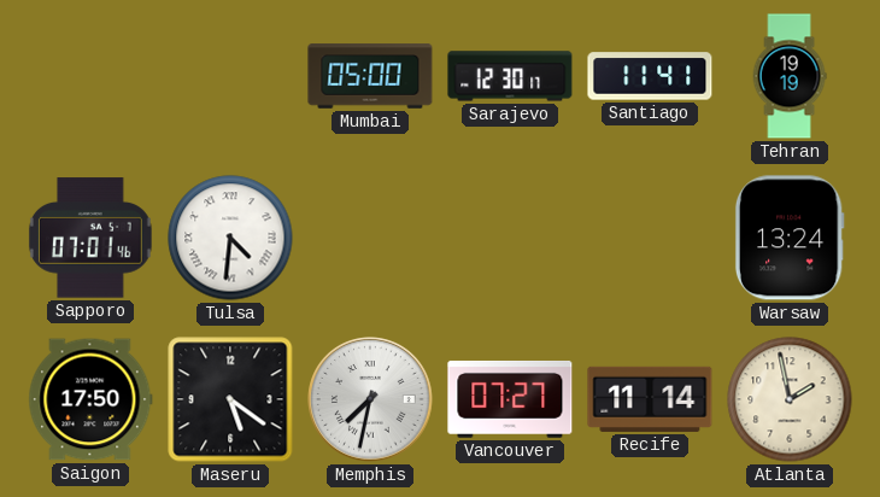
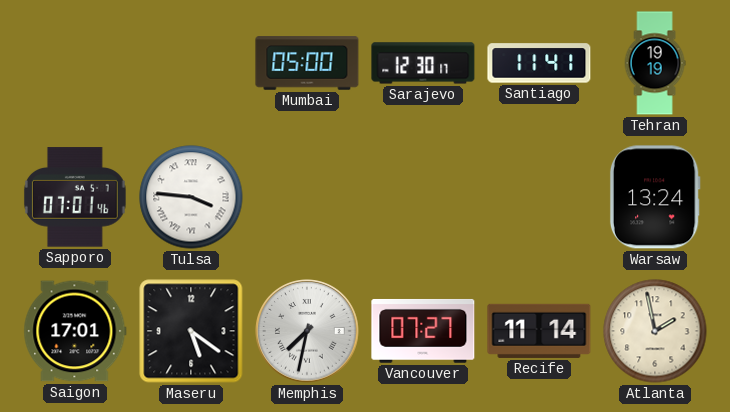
Tulsa: 4:31 -> 3:46 (191, 197)
Saigon: 17:50 -> 17:01 (75, 331)
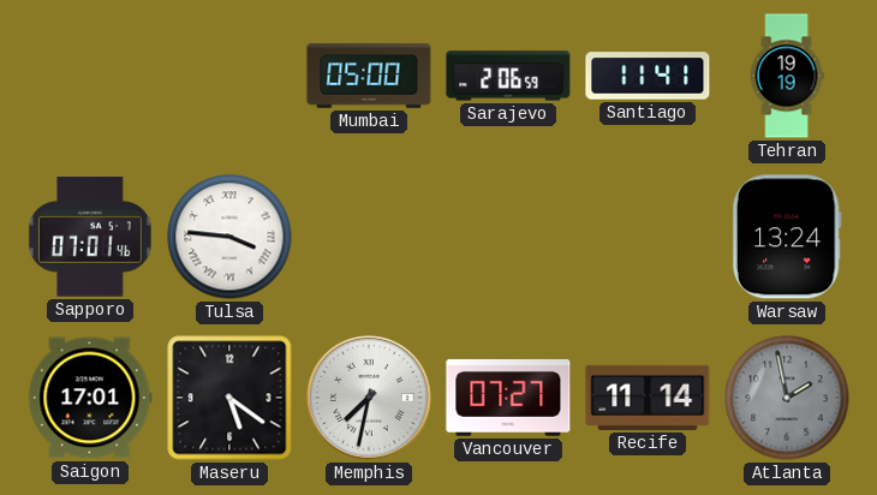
Sarajevo: 12:30 -> 2:06 (508, 76)
Atlanta dial: cream -> grey (787, 398)
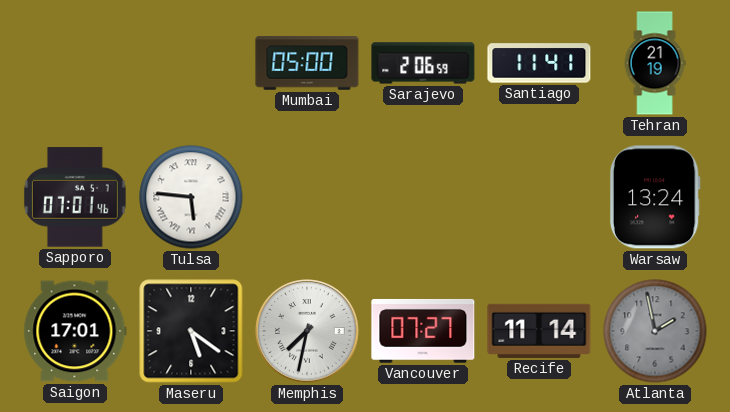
Tehran: 19:19 -> 21:19 (655, 63)
Tulsa: 3:46 -> 5:46 (191, 197)
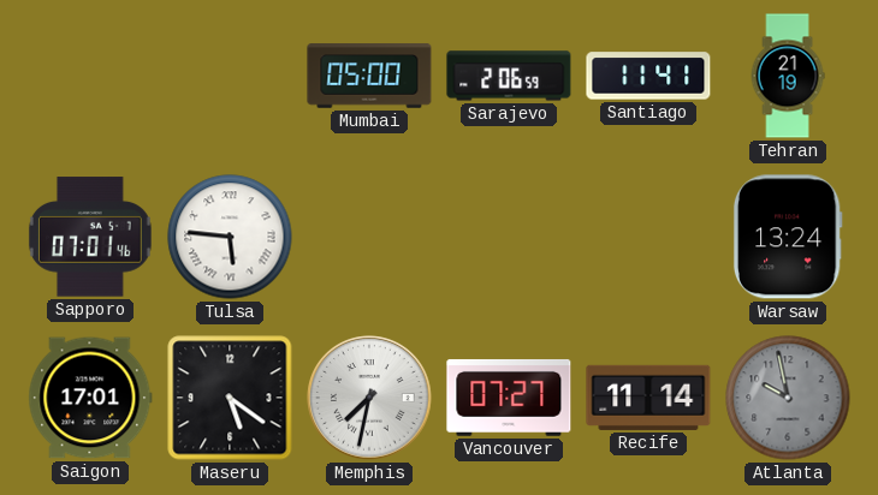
Atlanta: 1:58 -> 9:58 (788, 398)
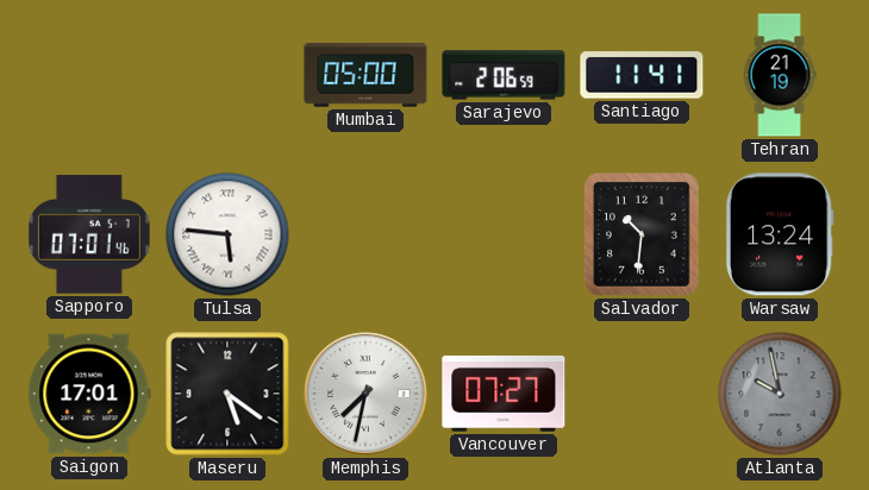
Salvador: none -> 10:31 (642, 234)
Recife: 11:14 -> none (648, 398)
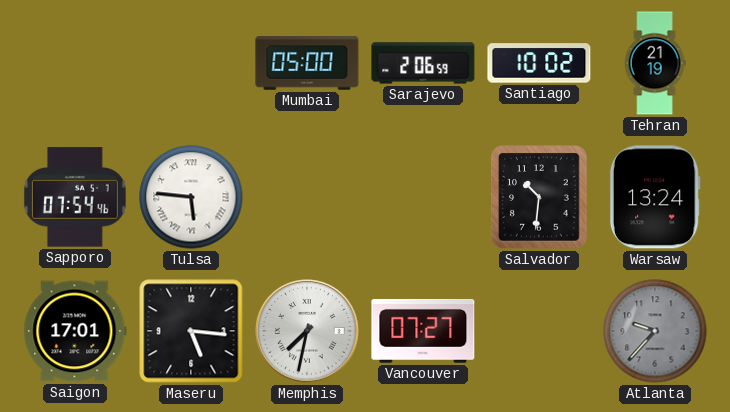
Santiago: 11:41 -> 10:02 (539, 63)
Sapporo: 07:01 -> 07:54 (75, 197)
Maseru: 5:21 -> 5:16 (191, 331)
Atlanta: 9:58 -> 9:37 (655, 331)
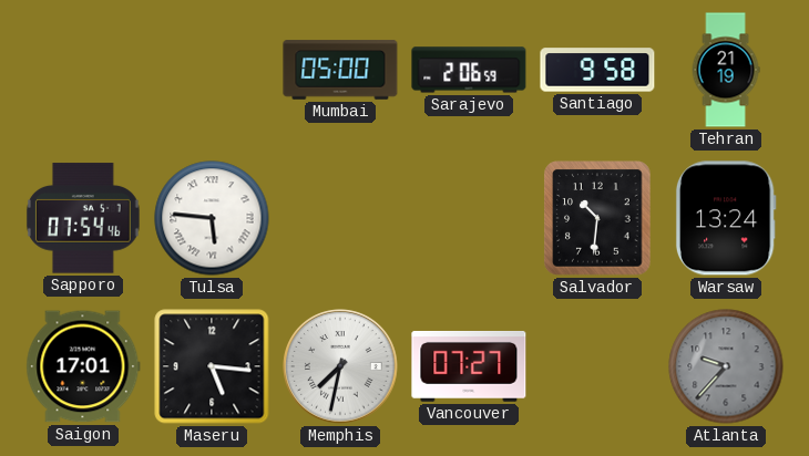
Santiago: 10:02 -> 9:58 (597, 70)
